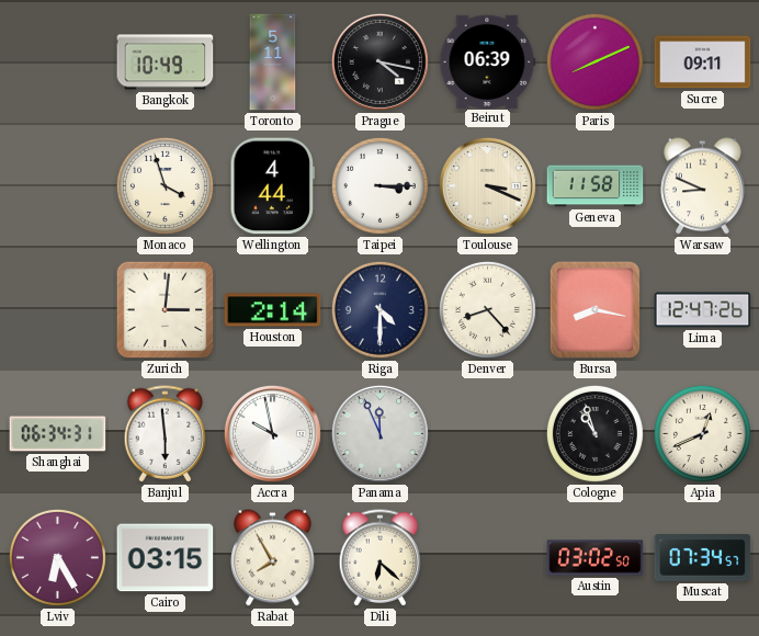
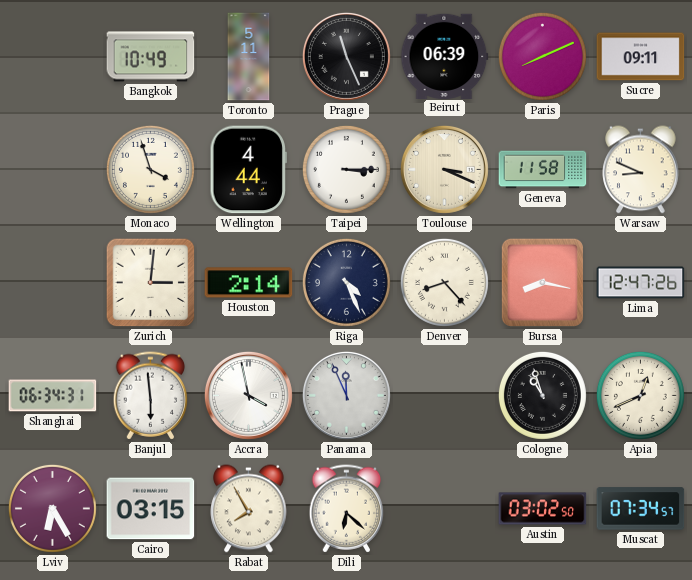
Prague: 4:17 -> 11:26 (346, 56)
Riga: 4:30 -> 4:26 (346, 282)
Accra: 9:58 -> 3:58 (248, 395)
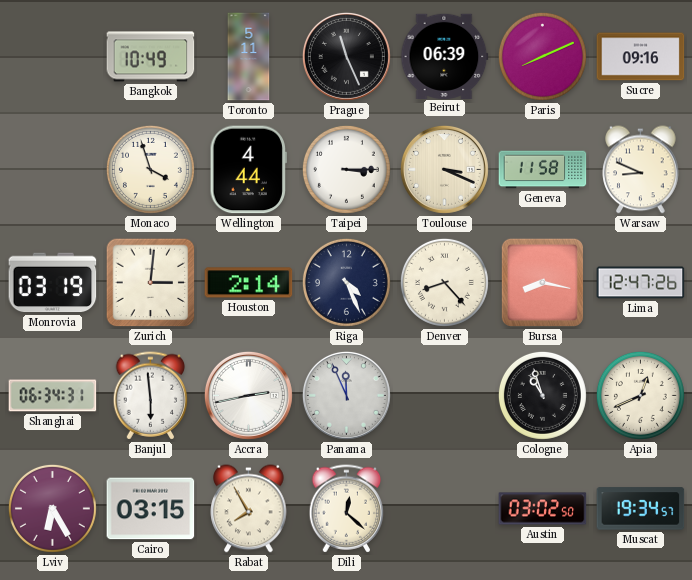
Sucre: 09:11 -> 09:16 (641, 57)
Monrovia: none -> 03:19 (53, 283)
Accra: 3:58 -> 2:43 (248, 395)
Dili: 6:22 -> 12:22 (347, 509)
Muscat: 07:34 -> 19:34 (641, 509)
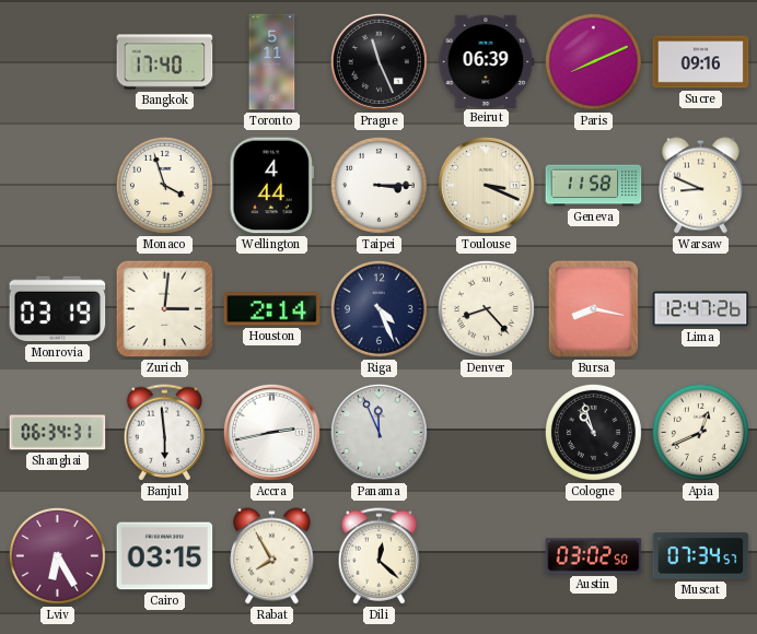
Bangkok: 10:49 -> 17:40 (165, 62)
Muscat: 19:34 -> 07:34 (701, 556)
